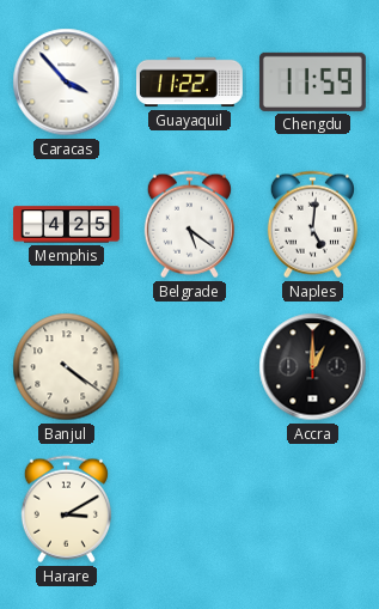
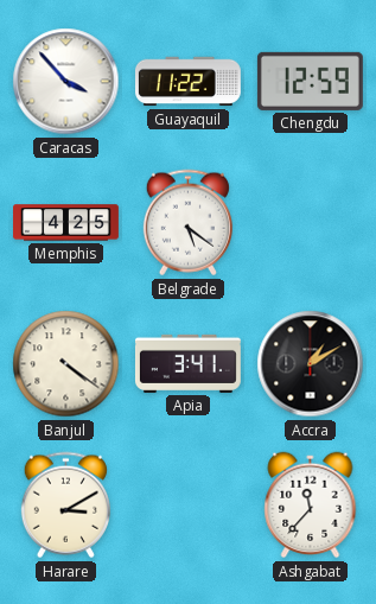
Chengdu: 11:59 -> 12:59 (310, 81)
Naples: 5:01 -> none (312, 225)
Apia: none -> 3:41 (187, 363)
Accra: 1:00 -> 1:10 (311, 364)
Ashgabat: none -> 11:37 (311, 506)
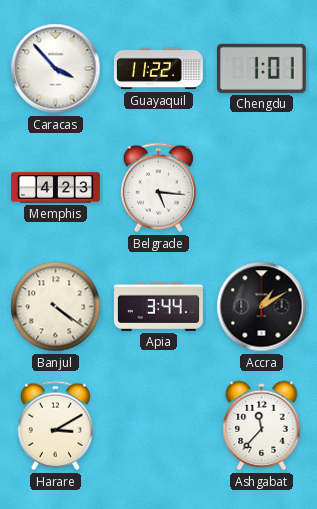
Chengdu: 12:59 -> 1:01 (261, 68)
Memphis: 4:25 -> 4:23 (56, 188)
Belgrade: 5:21 -> 5:16 (158, 188)
Apia: 3:41 -> 3:44 (158, 306)
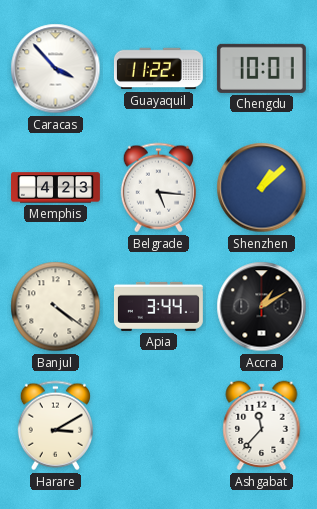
Chengdu: 1:01 -> 10:01 (261, 68)
Shenzhen: none -> 1:08 (262, 188)
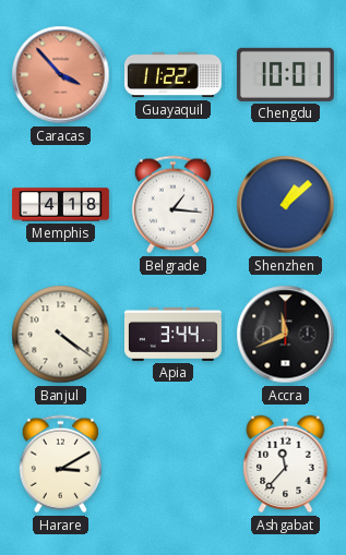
Caracas dial: white -> salmon (61, 75)
Memphis: 4:23 -> 4:18 (61, 205)
Belgrade: 5:16 -> 1:16 (172, 205)
Accra: 1:10 -> 11:41 (286, 335)
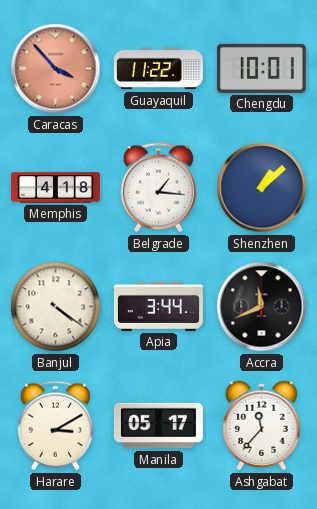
Manila: none -> 05:17 (158, 426)
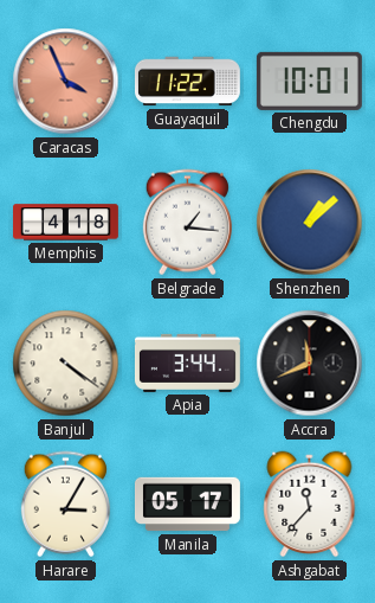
Caracas: 3:53 -> 3:56 (66, 82)
Harare: 3:10 -> 3:05 (65, 505)
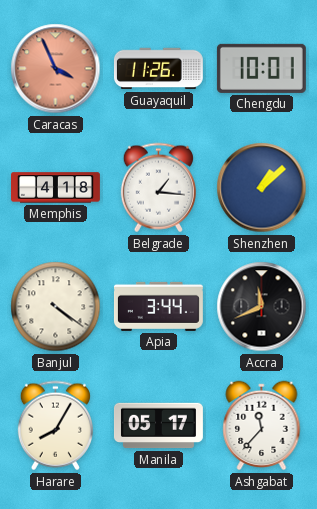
Guayaquil: 11:22 -> 11:26 (158, 69)
Harare: 3:05 -> 8:05 (55, 426)
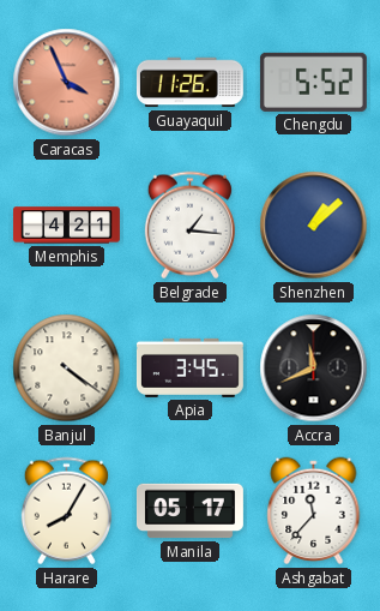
Chengdu: 10:01 -> 5:52 (313, 82)
Memphis: 4:18 -> 4:21 (67, 226)
Apia: 3:44 -> 3:45 (189, 367)
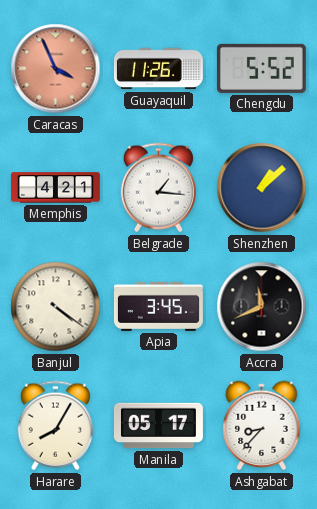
Ashgabat: 11:37 -> 8:37 (262, 426)
